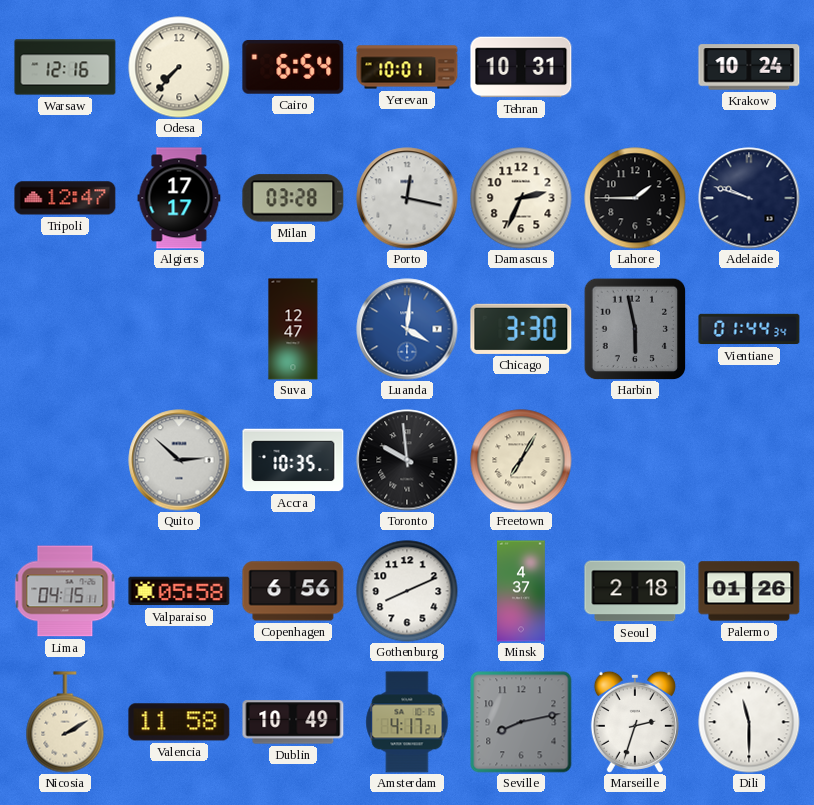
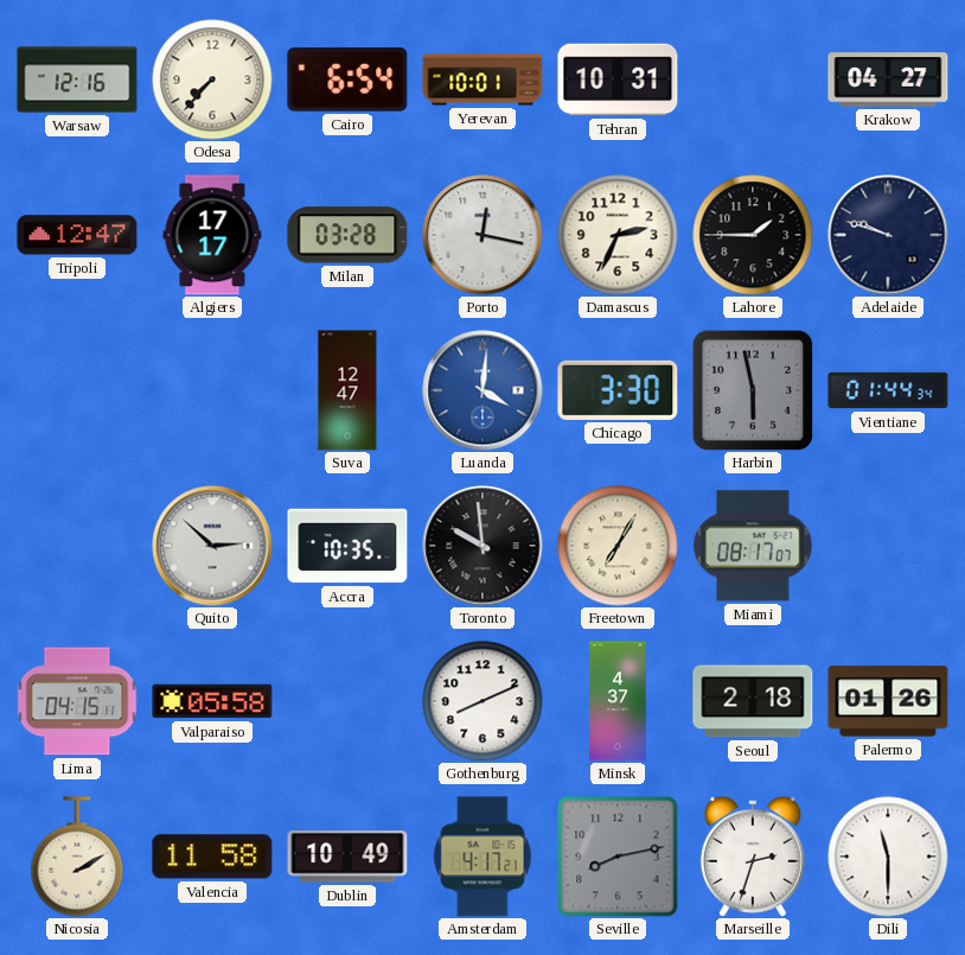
Krakow: 10:24 -> 04:27 (888, 79)
Miami: none -> 08:17 (753, 546)
Copenhagen: 6:56 -> none (293, 591)
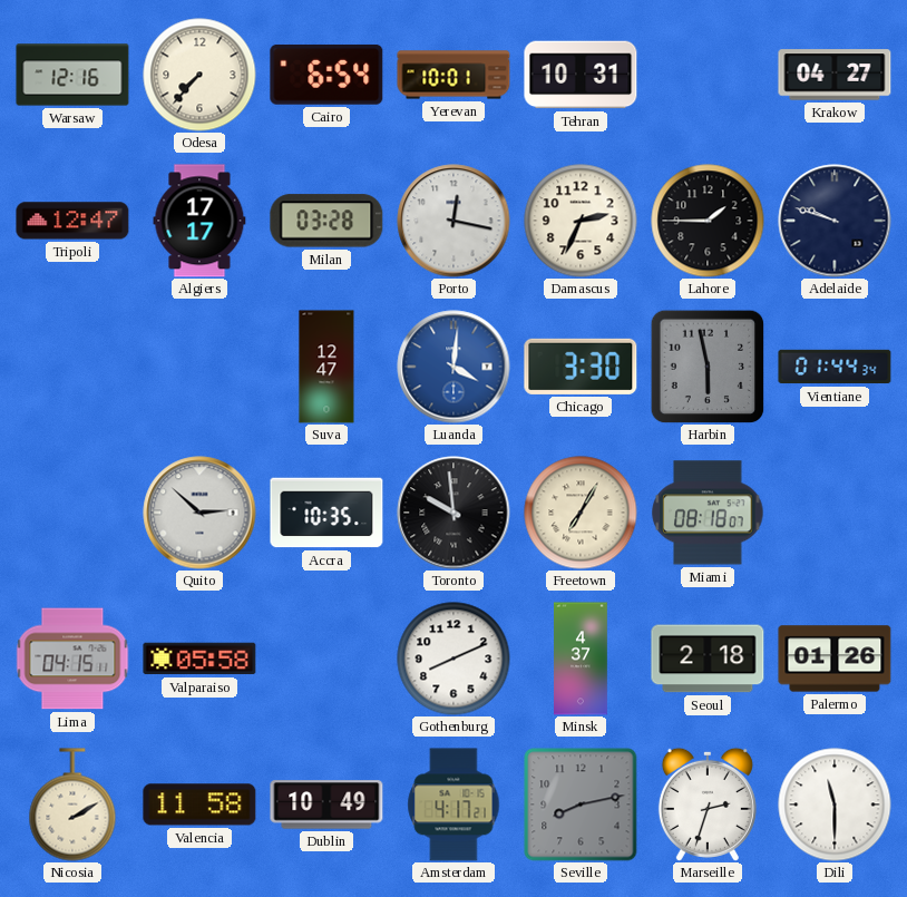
Miami: 08:17 -> 08:18 (708, 513)
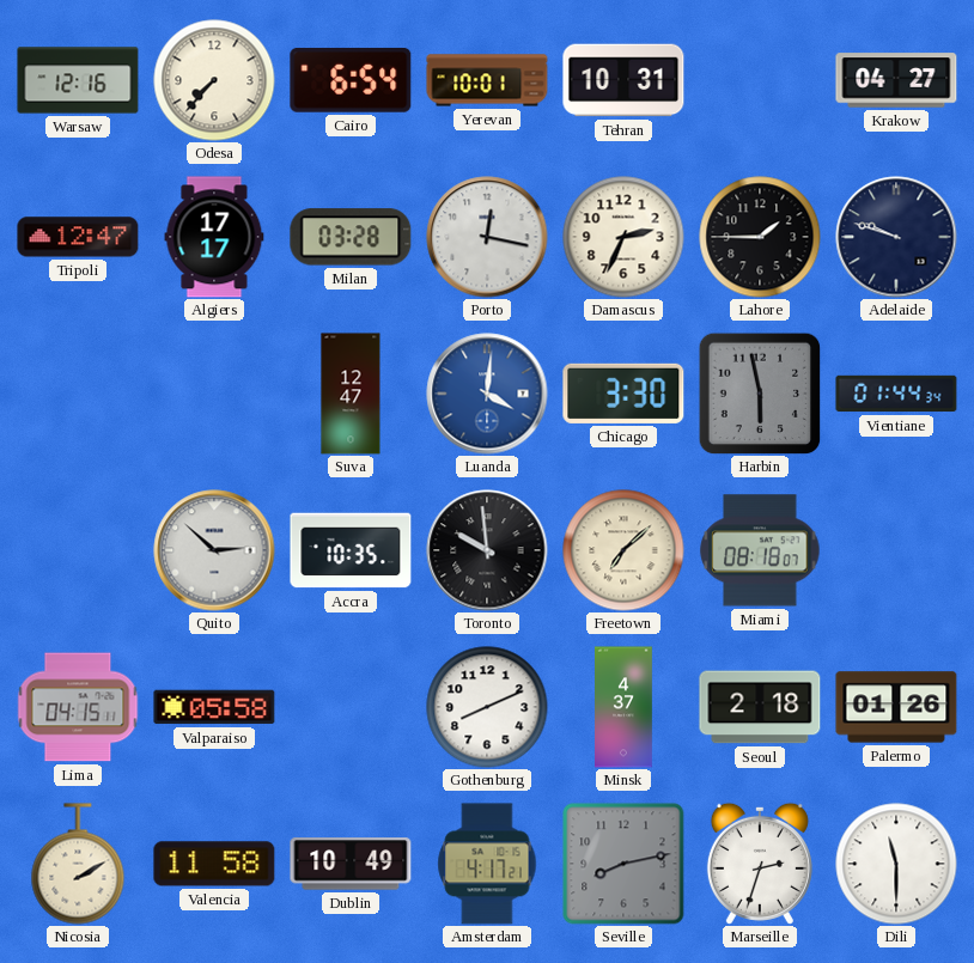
Freetown: 7:05 -> 7:08 (623, 550)
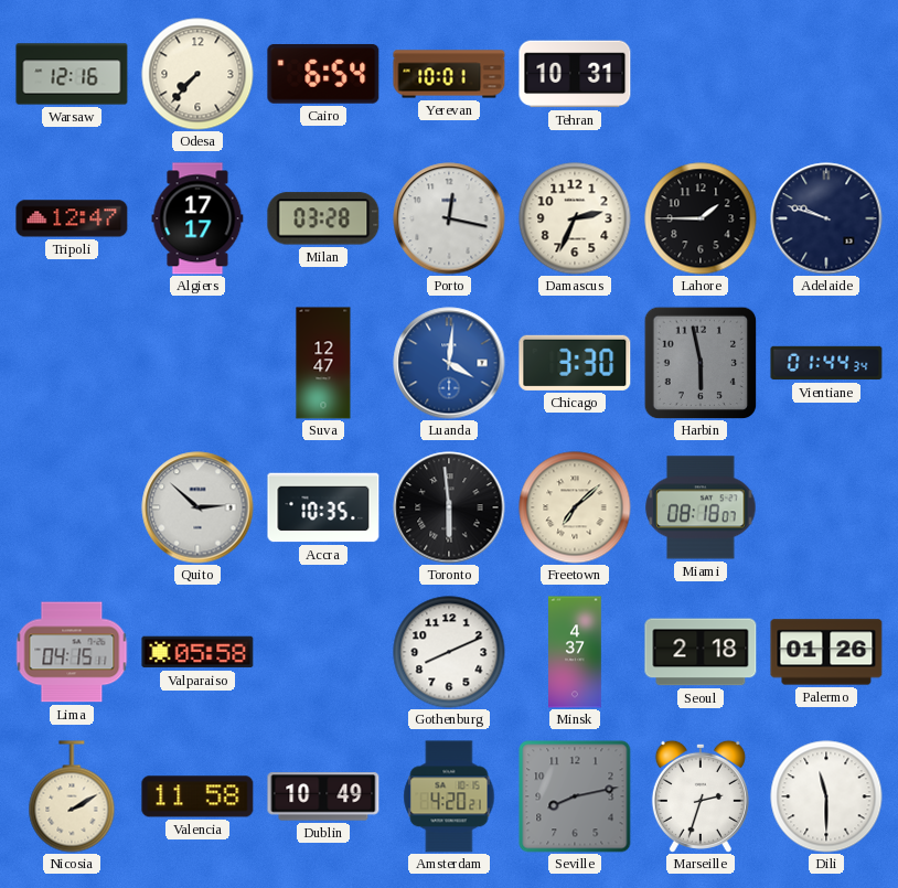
Krakow: 04:27 -> none (896, 80)
Toronto: 9:59 -> 5:59 (449, 507)
Amsterdam: 4:17 -> 4:20 (449, 796)
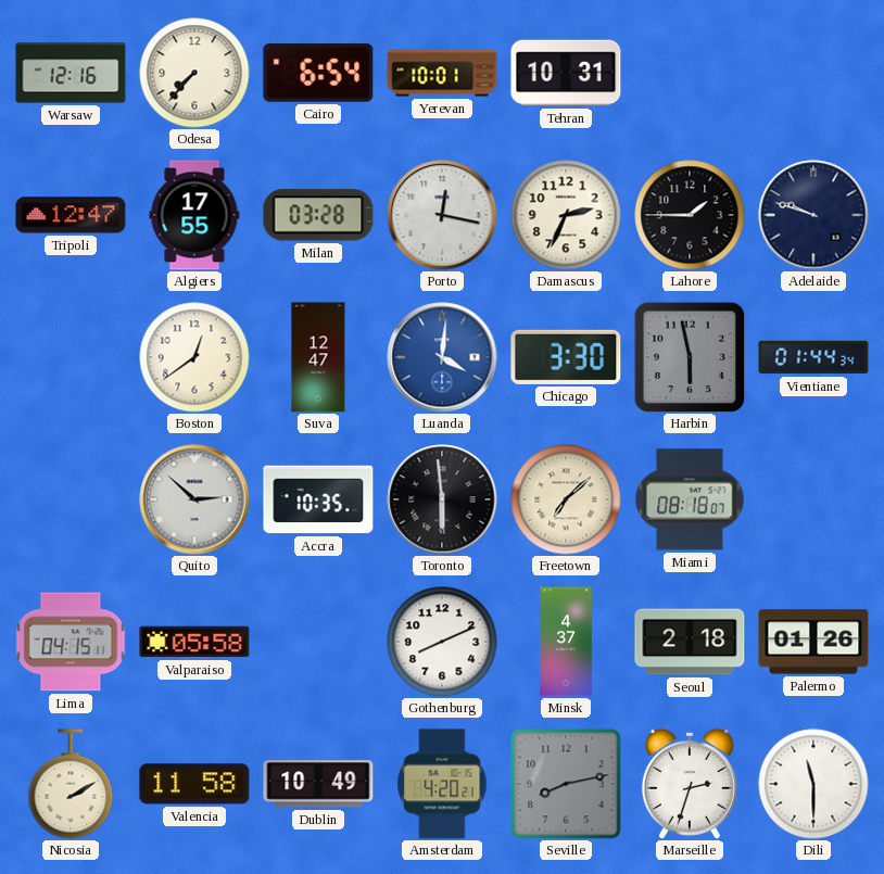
Algiers: 17:17 -> 17:55 (194, 215)
Boston: none -> 12:39 (194, 357)
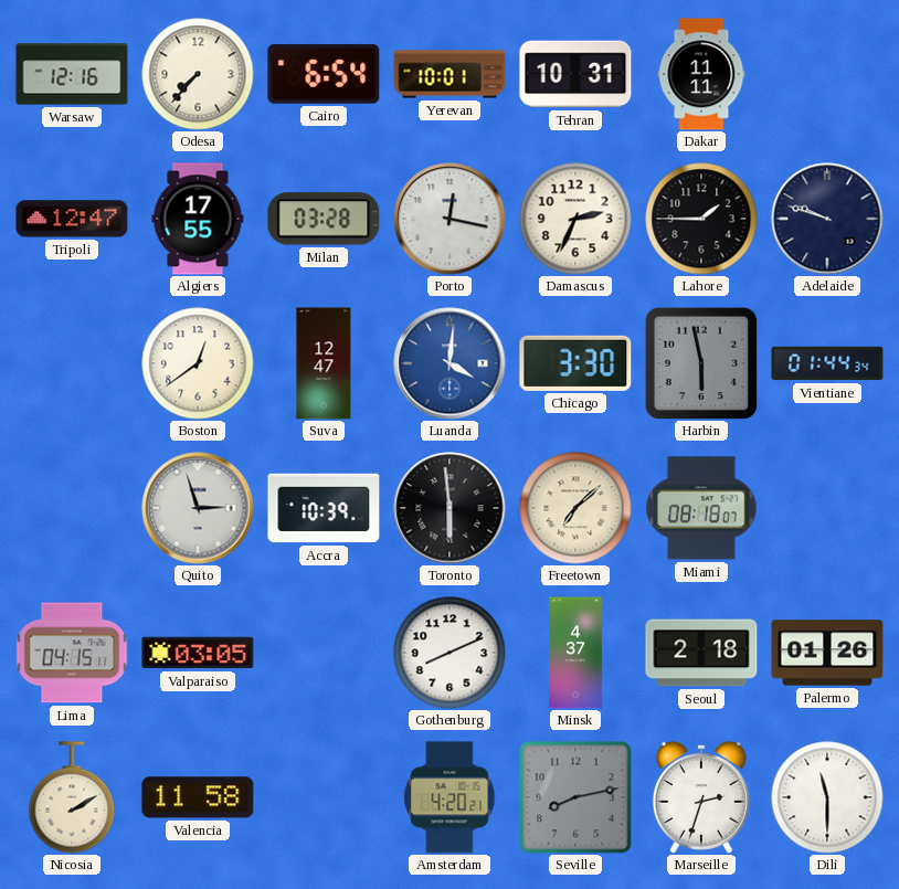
Dakar: none -> 11:11 (701, 74)
Quito: 2:52 -> 2:57 (198, 508)
Accra: 10:35 -> 10:39 (324, 508)
Valparaiso: 05:58 -> 03:05 (198, 653)
Dublin: 10:49 -> none (318, 784)
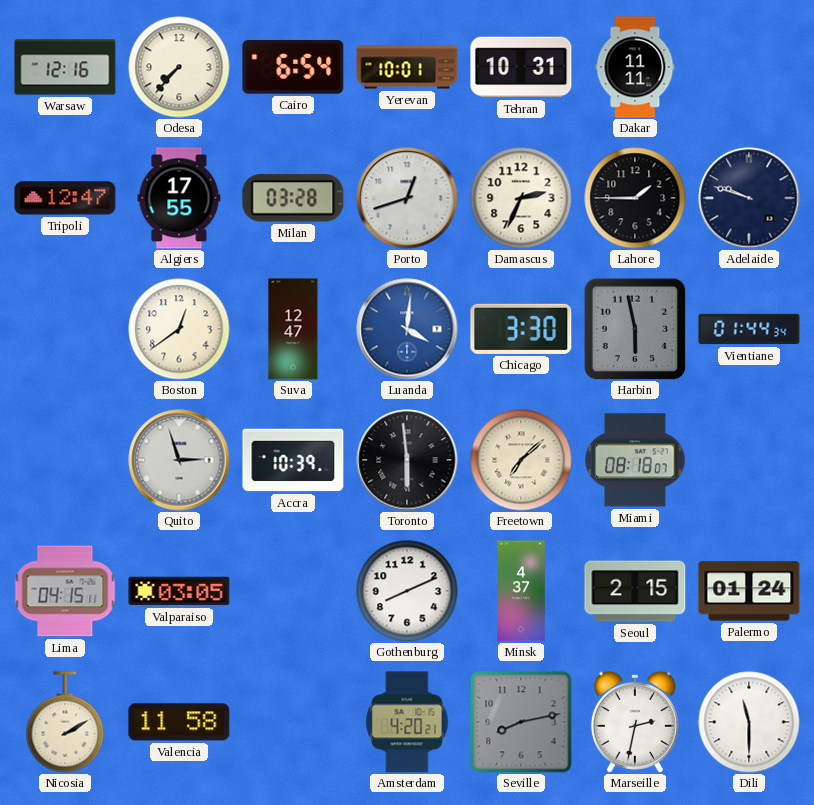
Porto: 12:17 -> 12:42 (407, 198)
Seoul: 2:18 -> 2:15 (635, 591)
Palermo: 01:26 -> 01:24 (749, 591)
Marseille: 2:33 -> 2:32 (635, 722)
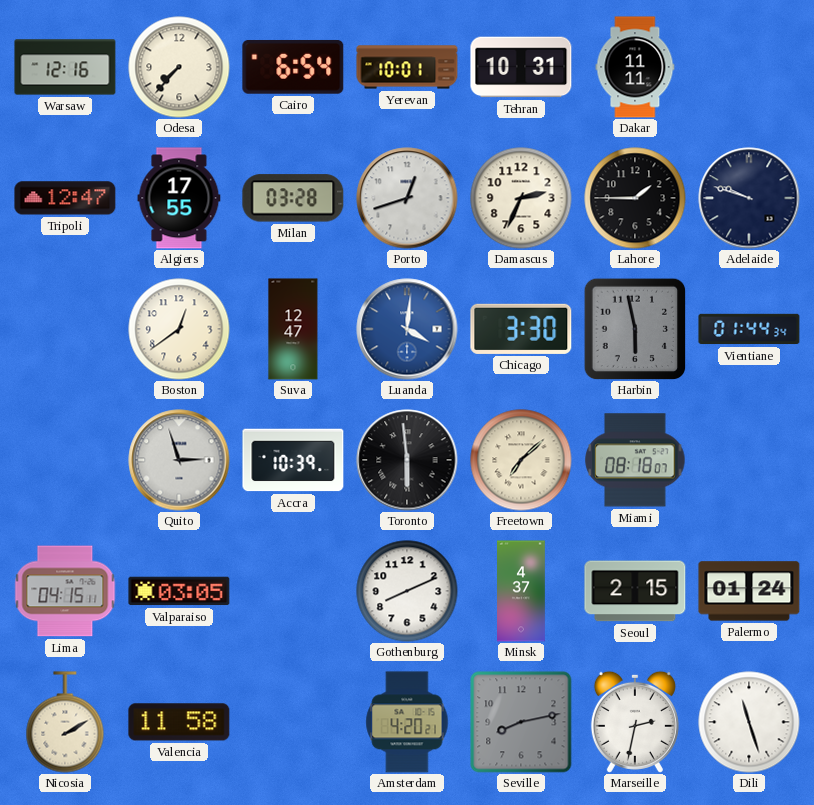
Dili: 11:30 -> 11:27 (749, 722)
